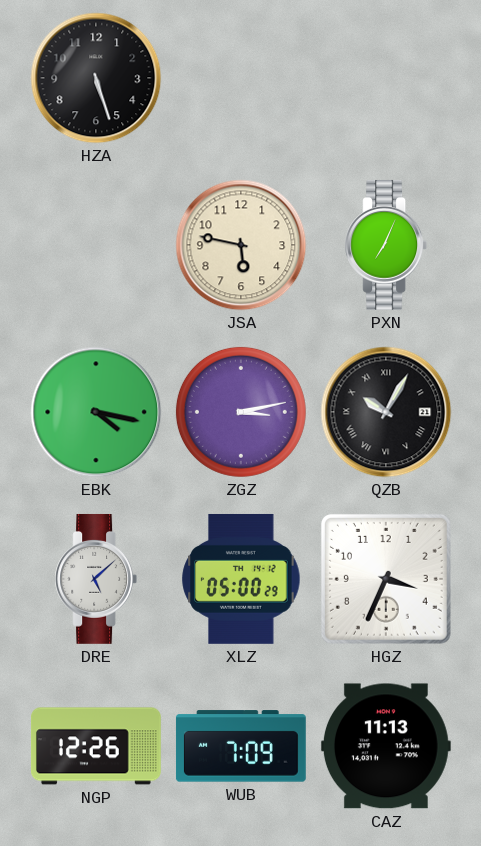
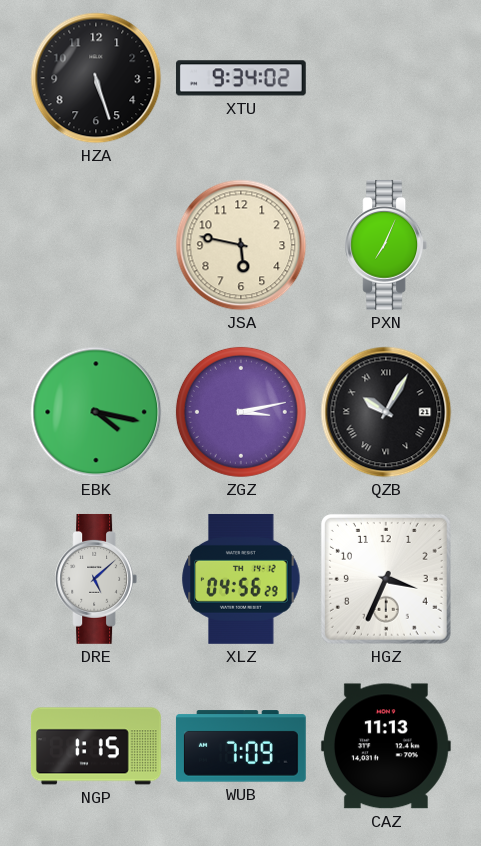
XTU: none -> 9:34 (241, 78)
XLZ: 05:00 -> 04:56 (241, 579)
NGP: 12:26 -> 1:15 (96, 746)
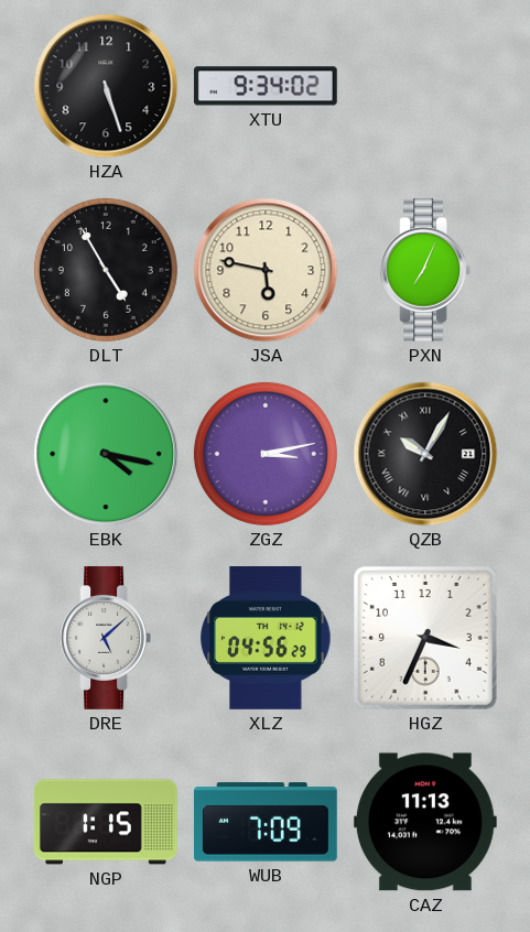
DLT: none -> 4:55 (106, 270)
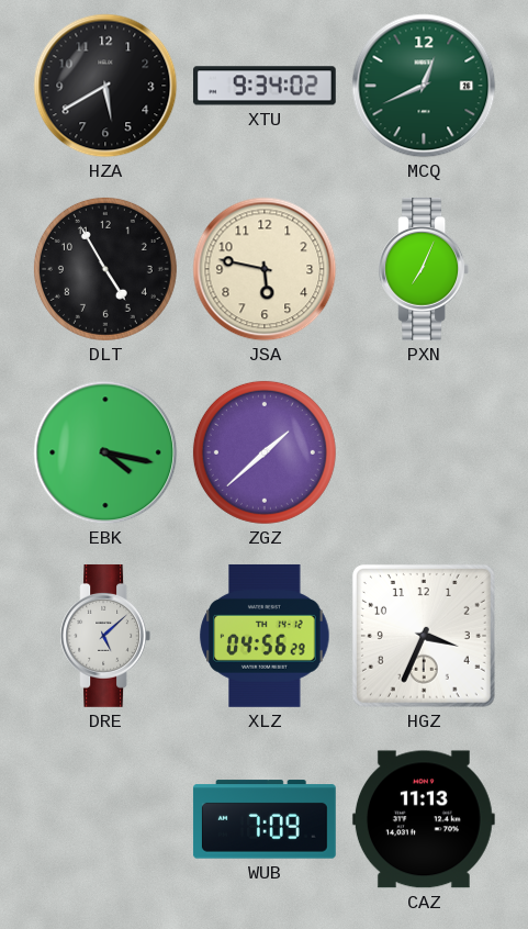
HZA: 5:27 -> 5:40 (105, 86)
MCQ: none -> 12:41 (424, 86)
ZGZ: 3:13 -> 1:38 (265, 452)
QZB: 10:05 -> none (425, 454)
NGP: 1:15 -> none (106, 822)
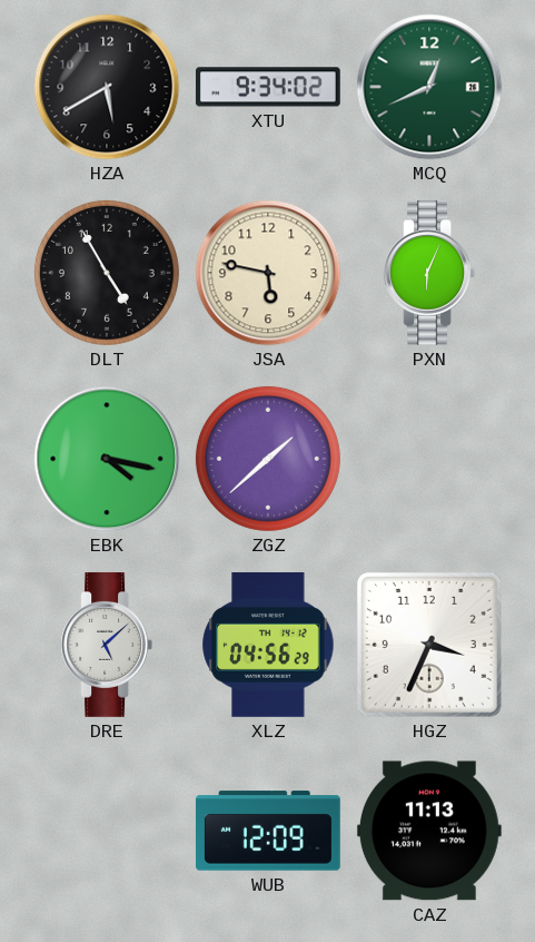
PXN: 7:04 -> 6:04 (429, 273)
WUB: 7:09 -> 12:09 (268, 831)
